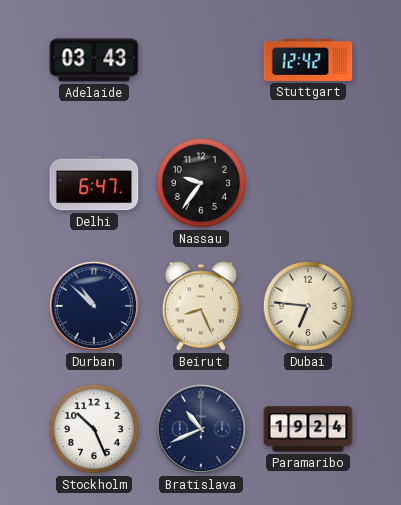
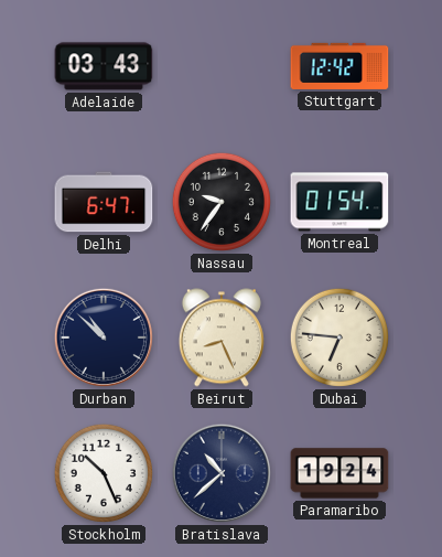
Montreal: none -> 01:54 (339, 202)
Bratislava: 10:41 -> 10:38 (222, 473)
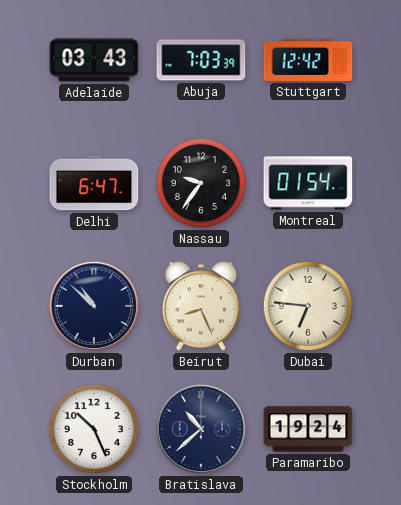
Abuja: none -> 7:03 (201, 60)
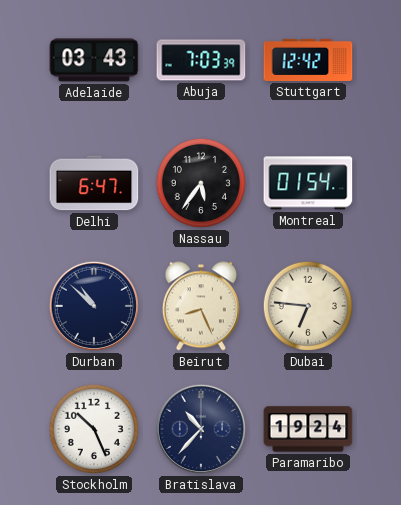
Nassau: 9:36 -> 5:36 (201, 183)
Bratislava: 10:38 -> 10:37 (201, 429)
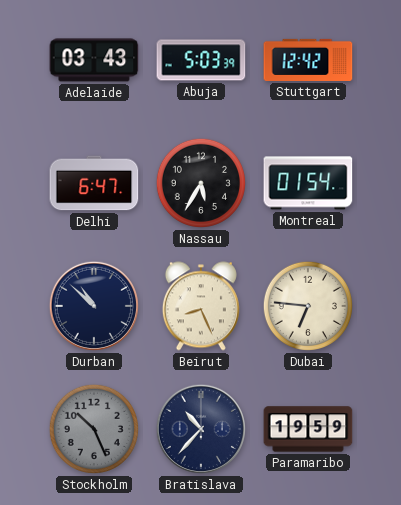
Abuja: 7:03 -> 5:03 (201, 60)
Nassau: 5:36 -> 5:35 (201, 183)
Stockholm dial: white -> grey (94, 429)
Paramaribo: 19:24 -> 19:59 (308, 429)
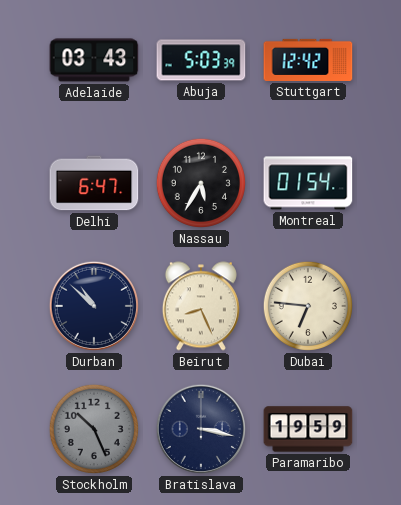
Bratislava: 10:37 -> 3:17 (201, 429)
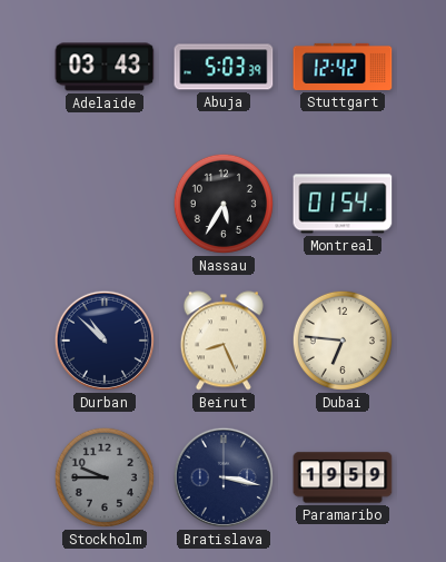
Delhi: 6:47 -> none (94, 183)
Stockholm: 10:26 -> 9:45 (105, 477)
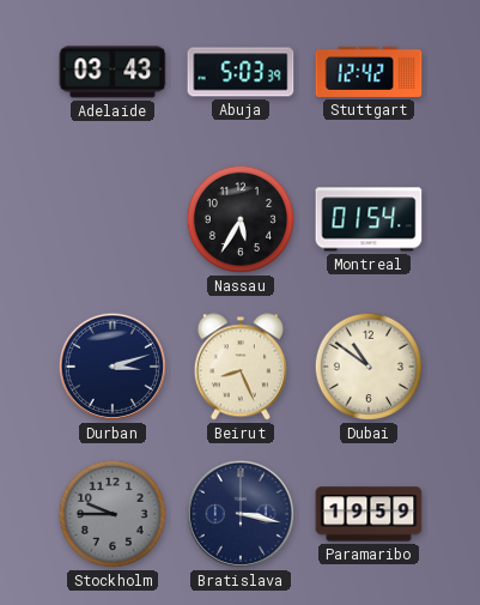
Durban: 10:52 -> 3:12 (113, 367)
Dubai: 6:46 -> 10:51 (369, 367)
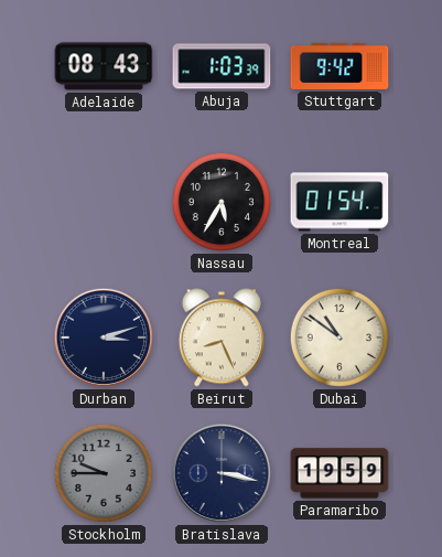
Adelaide: 03:43 -> 08:43 (104, 66)
Abuja: 5:03 -> 1:03 (222, 66)
Stuttgart: 12:42 -> 9:42 (339, 66)
